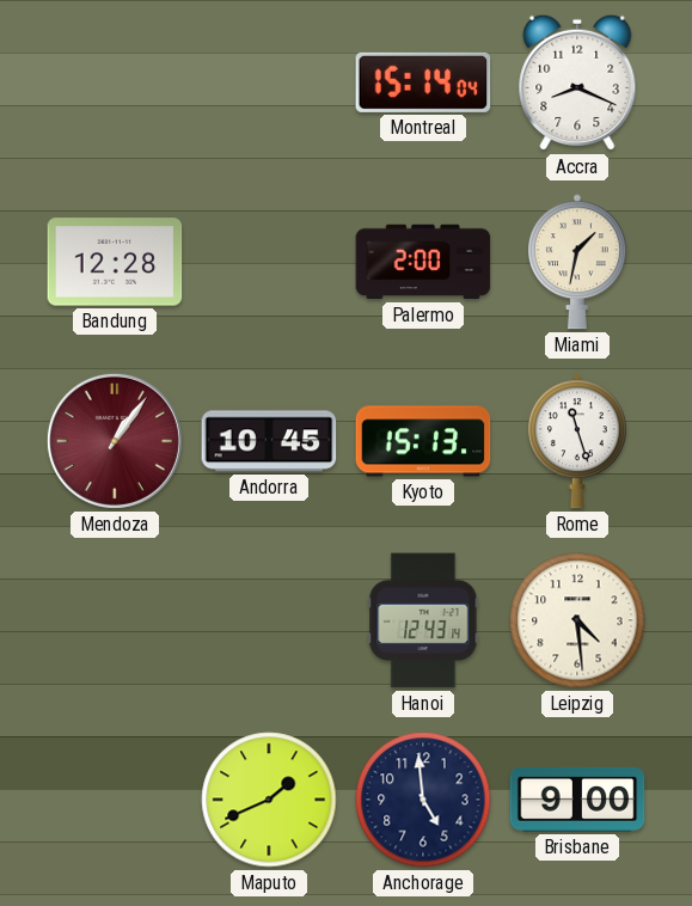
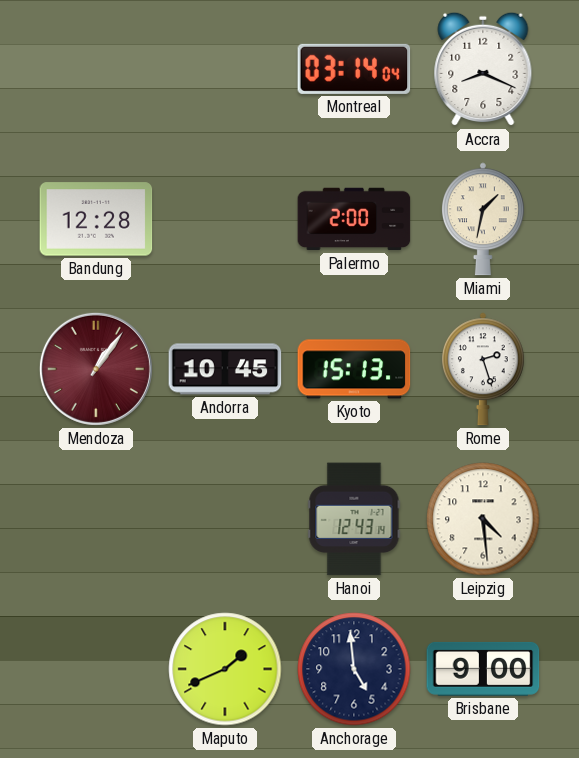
Montreal: 15:14 -> 03:14 (354, 69)
Rome: 11:27 -> 2:27 (483, 369)
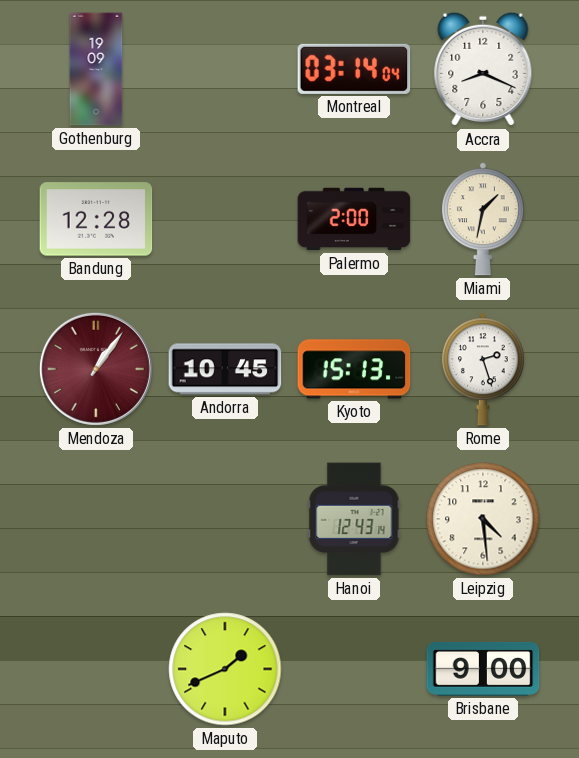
Gothenburg: none -> 19:09 (96, 69)
Anchorage: 4:59 -> none (354, 669)
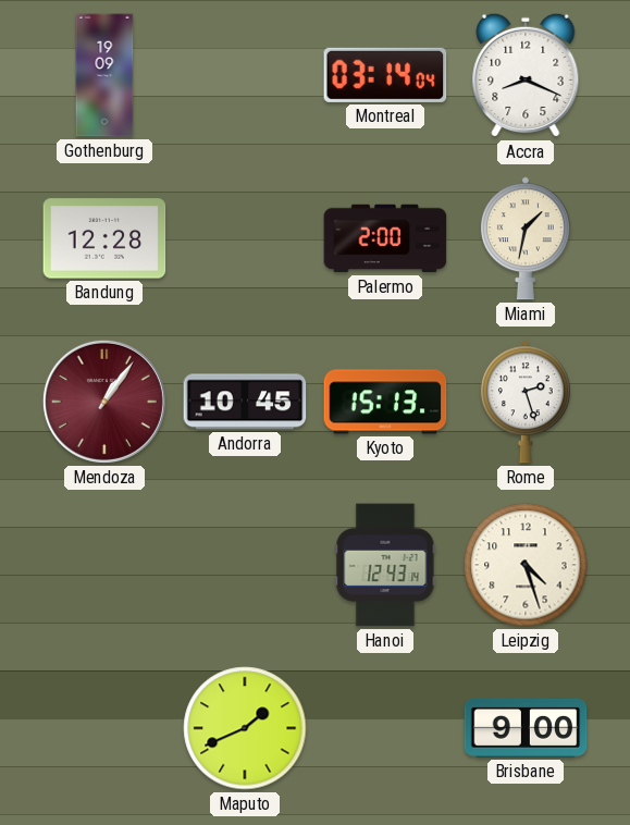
Leipzig: 4:29 -> 4:27 (526, 565)
